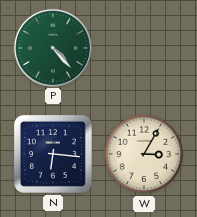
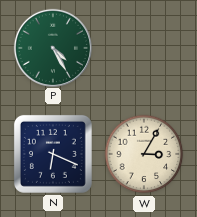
P: 4:23 -> 4:25 (52, 47)
N: 6:16 -> 6:19 (53, 154)
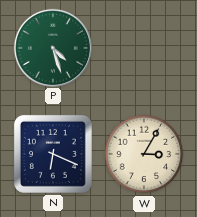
P: 4:25 -> 4:27 (52, 47)
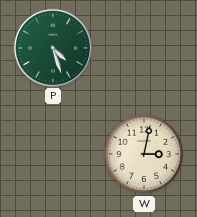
N: 6:19 -> none (53, 154)
W: 3:05 -> 3:02 (144, 154)
